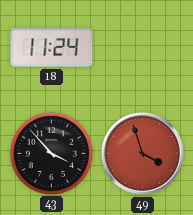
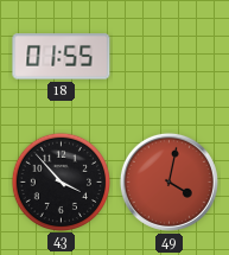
18: 11:24 -> 01:55 (62, 57)
49: 3:57 -> 4:02 (168, 181)
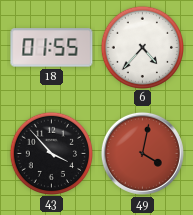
6: none -> 4:37 (142, 47)
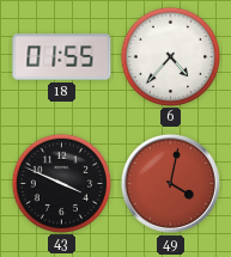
43: 3:53 -> 3:49 (61, 183)
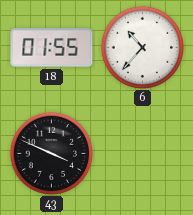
6: 4:37 -> 10:37 (142, 47)
49: 4:02 -> none (170, 183)
